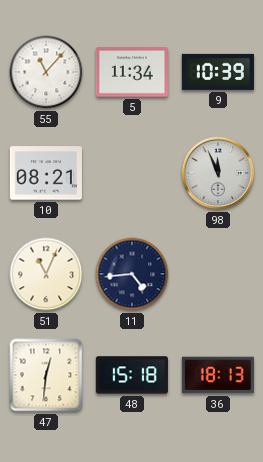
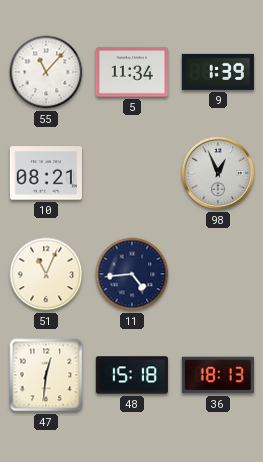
9: 10:39 -> 1:39 (218, 72)
98: 11:56 -> 12:56 (218, 173)
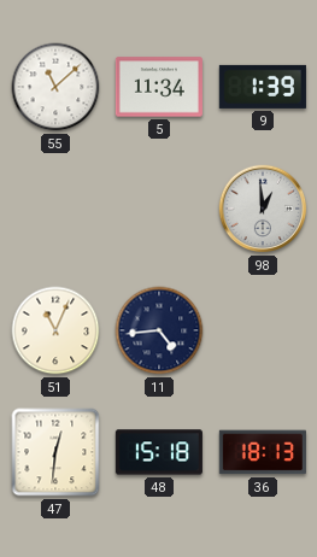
55: 11:07 -> 11:08 (55, 87)
10: 08:21 -> none (46, 173)
98: 12:56 -> 12:59 (263, 209)
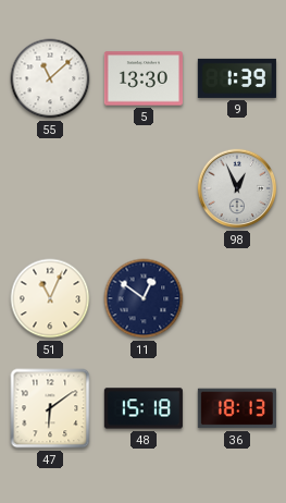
5: 11:34 -> 13:30 (144, 78)
98: 12:59 -> 12:56 (237, 188)
11: 4:44 -> 12:51 (144, 298)
47: 12:31 -> 6:09 (50, 408)
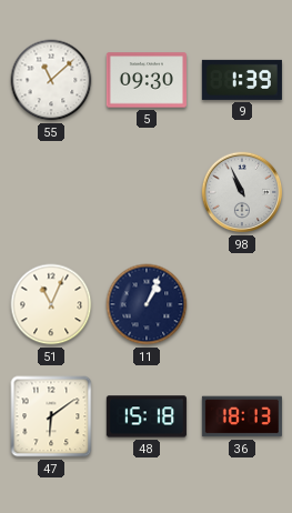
5: 13:30 -> 09:30 (147, 80)
98: 12:56 -> 10:56 (242, 192)
11: 12:51 -> 1:04 (147, 304)
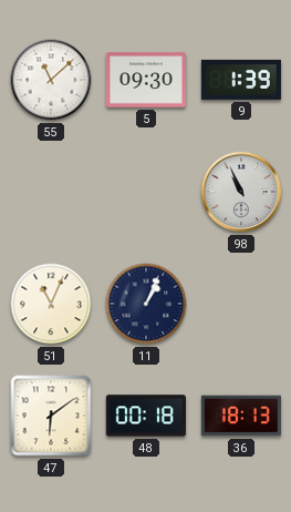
48: 15:18 -> 00:18 (146, 416)
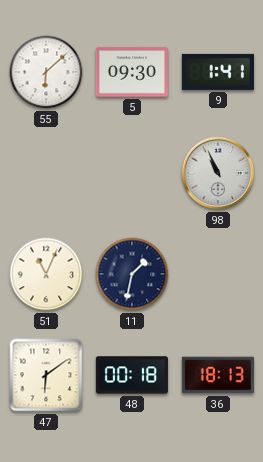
55: 11:08 -> 6:08 (46, 72)
9: 1:39 -> 1:41 (218, 72)
11: 1:04 -> 1:32 (132, 274)
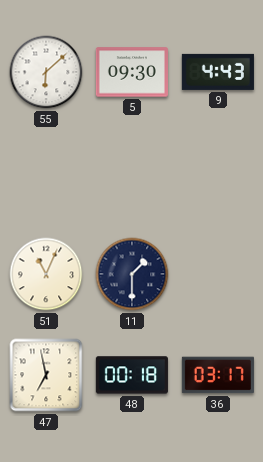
9: 1:41 -> 4:43 (218, 72)
98: 10:56 -> none (218, 173)
11: 1:32 -> 1:30 (132, 274)
47: 6:09 -> 6:58 (46, 375)
36: 18:13 -> 03:17 (218, 375)
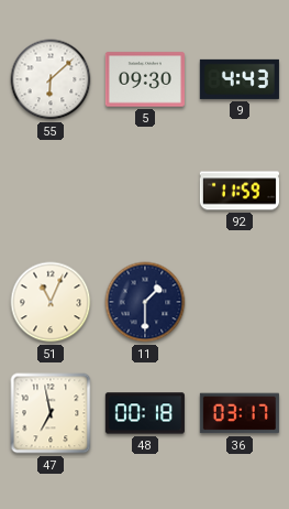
92: none -> 11:59 (240, 191)
